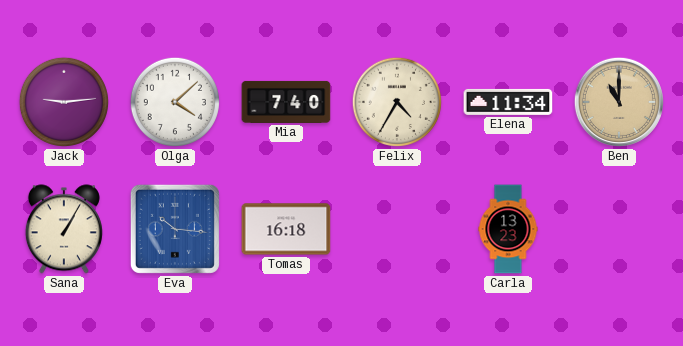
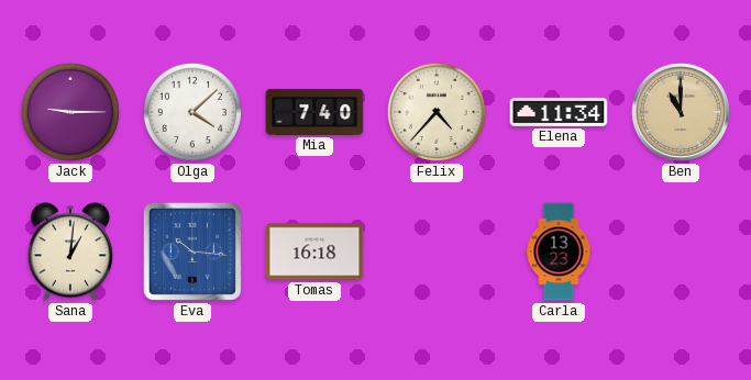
Jack: 9:14 -> 9:15 (70, 112)
Felix: 4:35 -> 4:37 (437, 112)
Sana: 1:05 -> 1:01 (70, 252)
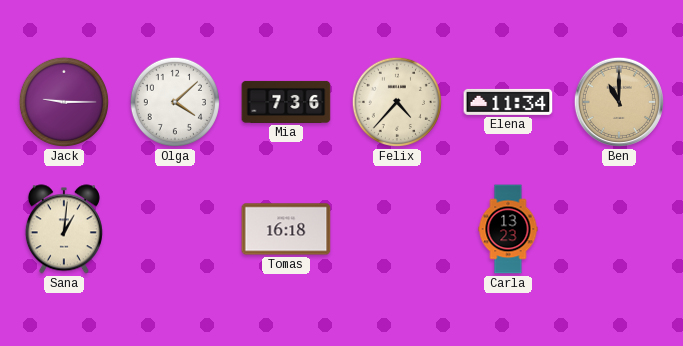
Mia: 7:40 -> 7:36 (286, 102)
Eva: 10:16 -> none (192, 252)
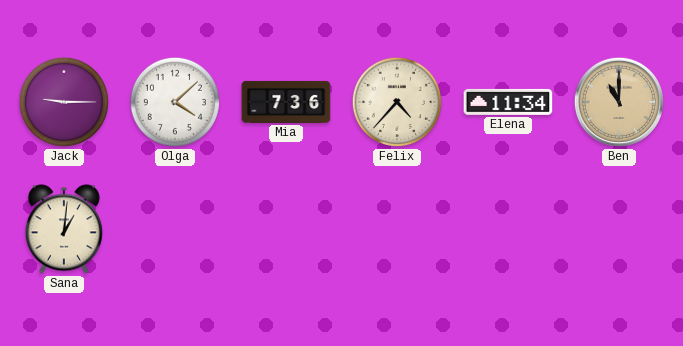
Tomas: 16:18 -> none (286, 229)
Carla: 13:23 -> none (508, 229)
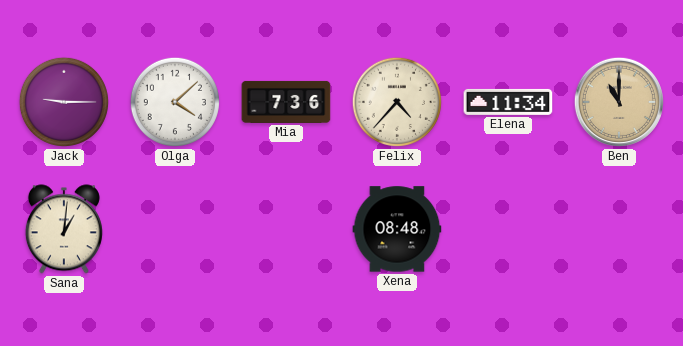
Xena: none -> 08:48 (397, 229)
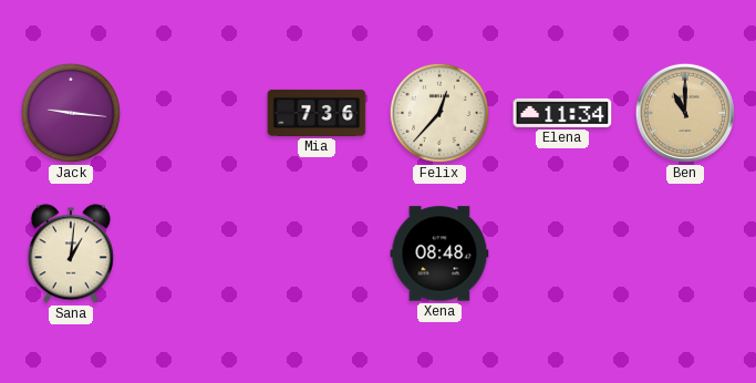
Jack: 9:15 -> 9:16 (71, 113)
Olga: 4:08 -> none (175, 102)
Felix: 4:37 -> 12:37 (439, 113)
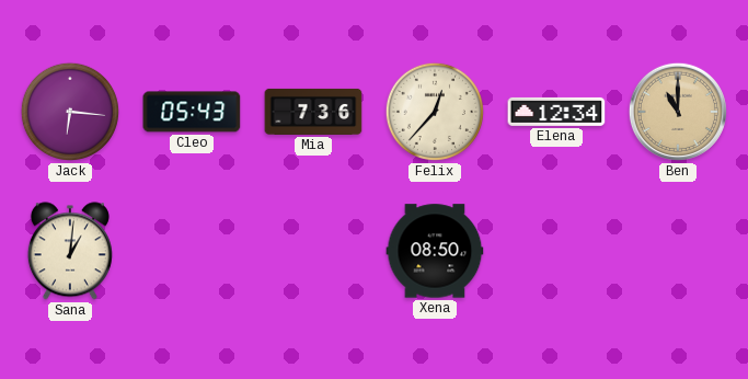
Jack: 9:16 -> 6:16 (70, 112)
Cleo: none -> 05:43 (192, 112)
Elena: 11:34 -> 12:34 (556, 112)
Xena: 08:48 -> 08:50 (435, 251)
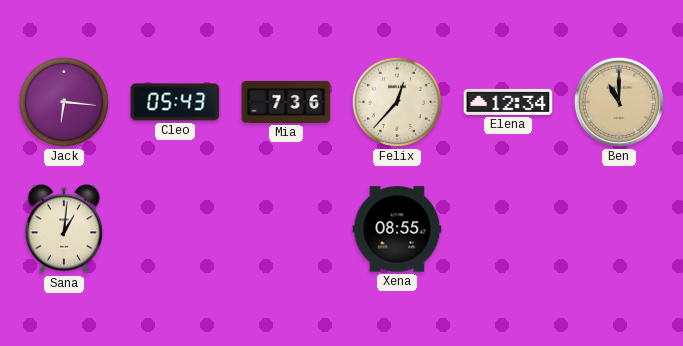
Xena: 08:50 -> 08:55 (397, 229)
